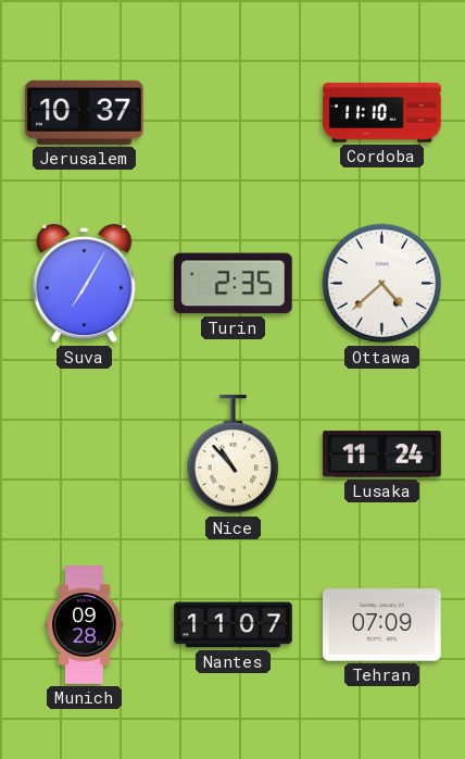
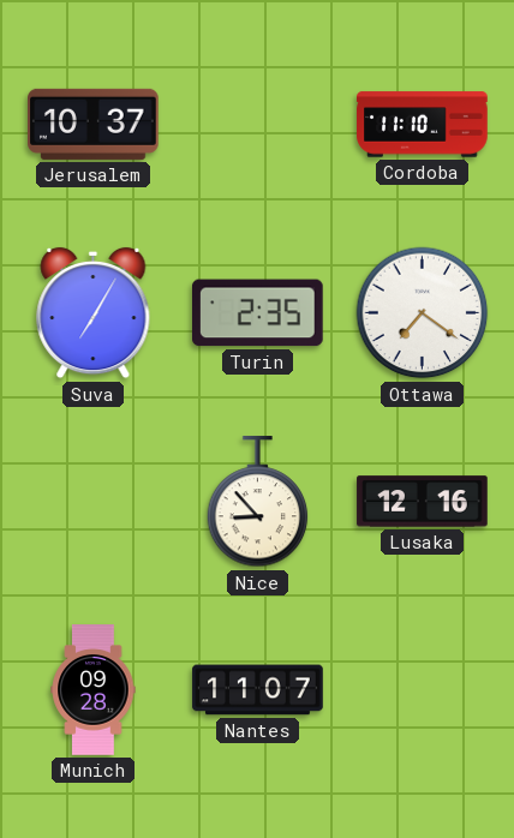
Ottawa: 4:38 -> 7:21 (423, 313)
Nice: 10:53 -> 8:53 (258, 502)
Lusaka: 11:24 -> 12:16 (423, 502)
Tehran: 07:09 -> none (382, 625)
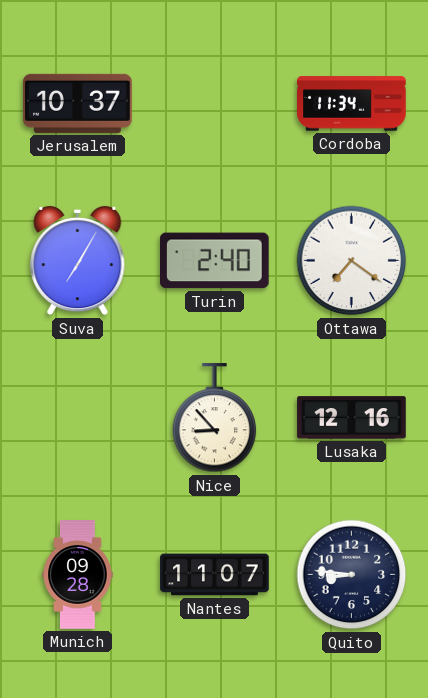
Cordoba: 11:10 -> 11:34 (352, 104)
Turin: 2:35 -> 2:40 (215, 261)
Quito: none -> 8:46 (352, 575)
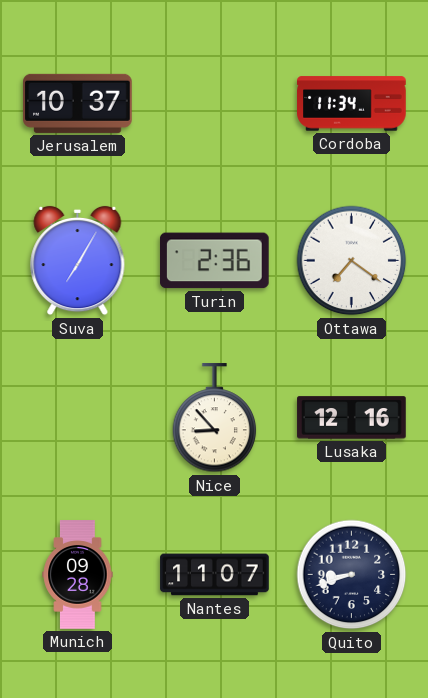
Turin: 2:40 -> 2:36 (215, 261)
Quito: 8:46 -> 8:42 (352, 575)
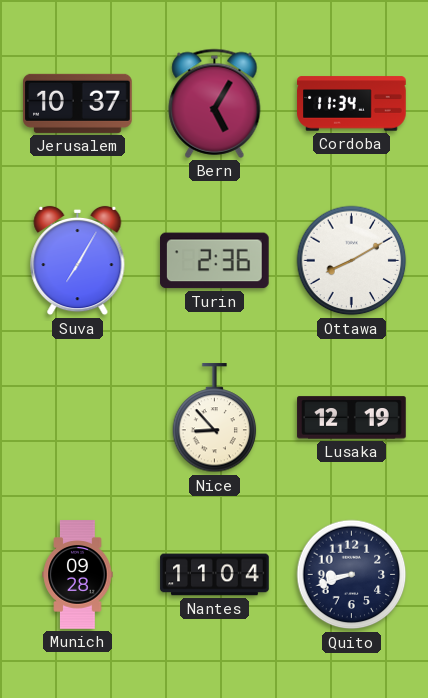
Bern: none -> 5:05 (215, 103)
Ottawa: 7:21 -> 8:10 (352, 261)
Lusaka: 12:16 -> 12:19 (352, 418)
Nantes: 11:07 -> 11:04 (215, 575)
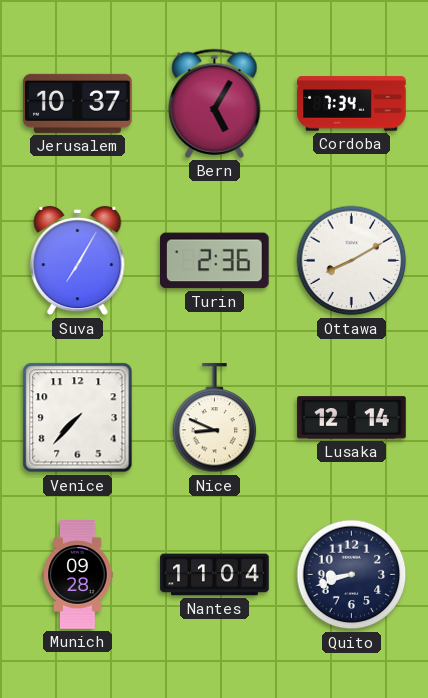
Cordoba: 11:34 -> 7:34 (352, 104)
Venice: none -> 7:37 (78, 418)
Nice: 8:53 -> 8:49 (215, 418)
Lusaka: 12:19 -> 12:14 (352, 418)
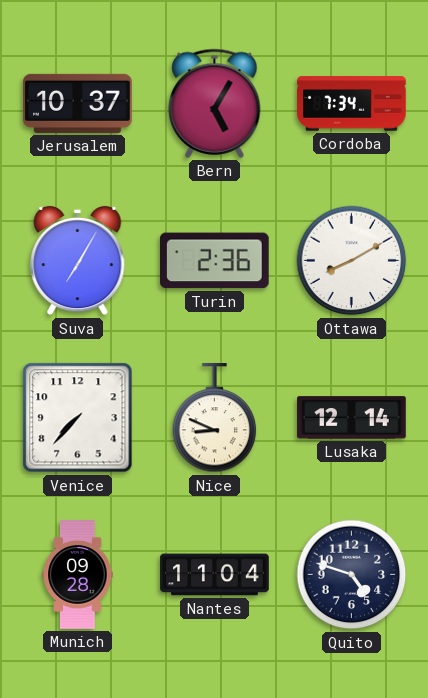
Quito: 8:42 -> 4:48 (352, 575)
